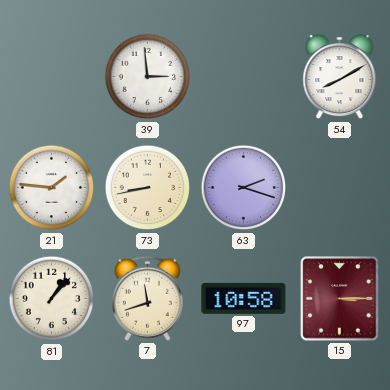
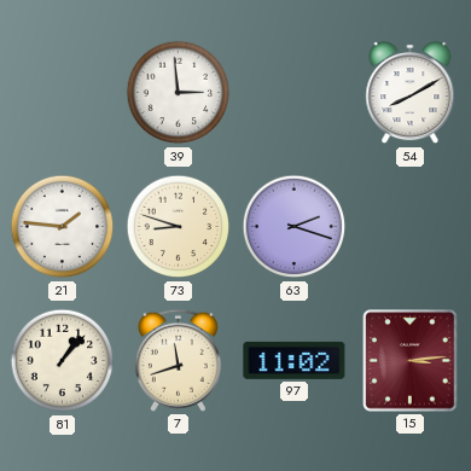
73: 8:43 -> 8:48 (179, 227)
97: 10:58 -> 11:02 (295, 360)
15: 3:15 -> 3:14 (411, 361)
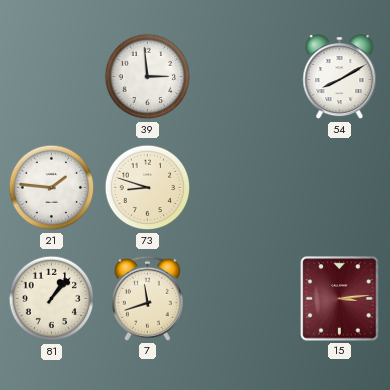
63: 2:18 -> none (295, 227)
97: 11:02 -> none (295, 360)
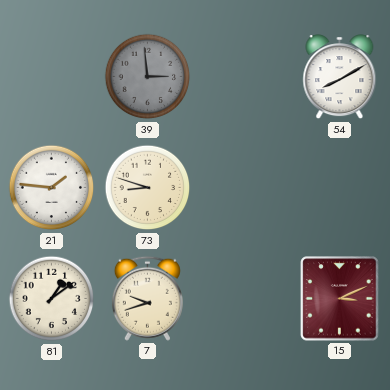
39 dial: white -> grey (148, 77)
81: 1:07 -> 1:09 (52, 299)
7: 11:42 -> 9:42 (147, 298)
15: 3:14 -> 3:11 (340, 299)
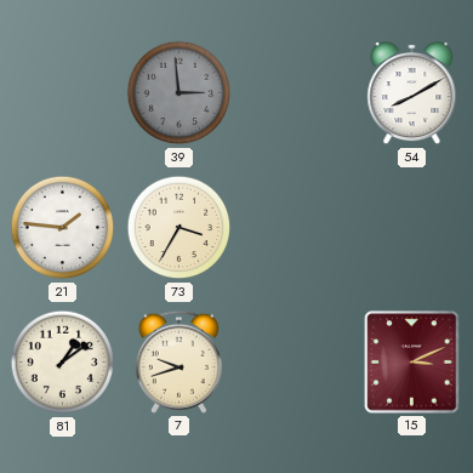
73: 8:48 -> 3:35 (179, 228)
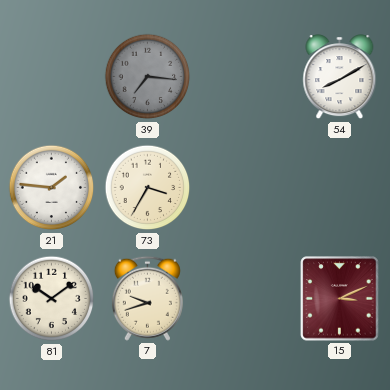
39: 2:59 -> 7:16 (148, 77)
81: 1:09 -> 10:09 (52, 299)
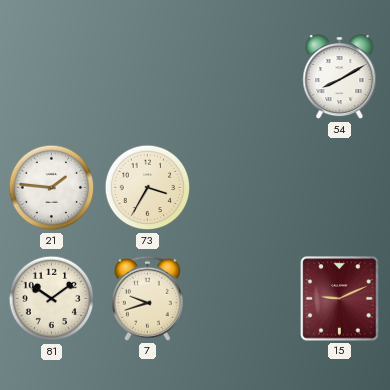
39: 7:16 -> none (148, 77)
15: 3:11 -> 9:11 (340, 299)
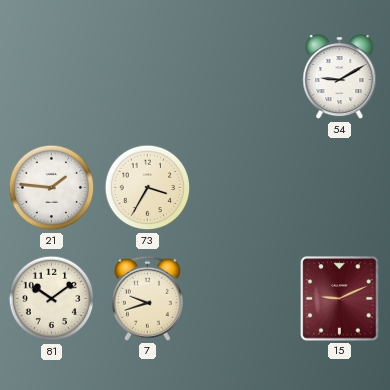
54: 8:10 -> 9:10 (340, 77)
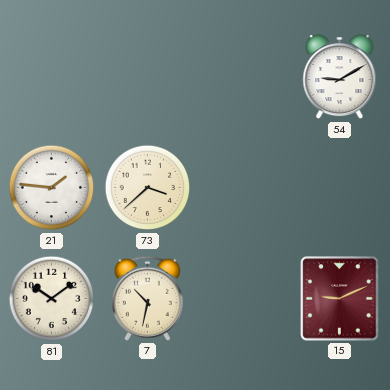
73: 3:35 -> 3:38 (148, 188)
7: 9:42 -> 10:32 (147, 298)
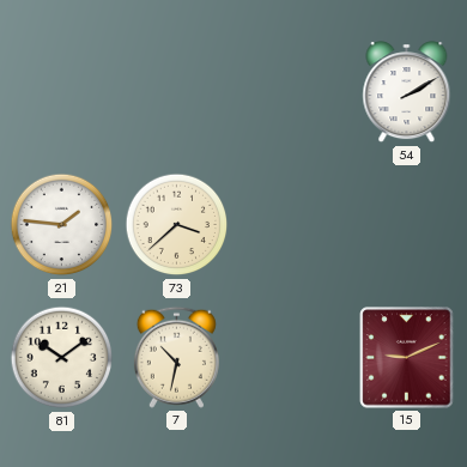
54: 9:10 -> 2:10 (407, 92)
